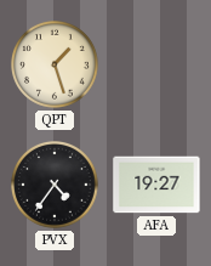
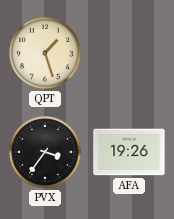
PVX: 4:36 -> 3:36 (46, 153)
AFA: 19:27 -> 19:26 (129, 152)
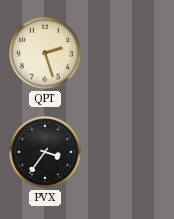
QPT: 1:27 -> 2:27 (46, 54)
AFA: 19:26 -> none (129, 152)
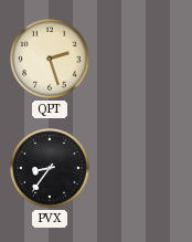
PVX: 3:36 -> 8:36 (51, 169)
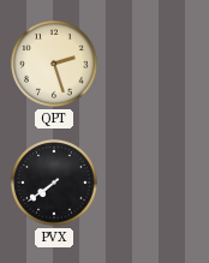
PVX: 8:36 -> 7:39 (55, 184)
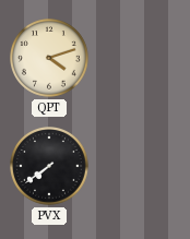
QPT: 2:27 -> 4:12 (50, 59)
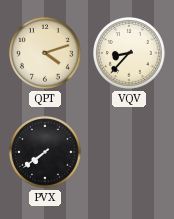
VQV: none -> 8:37 (130, 54)
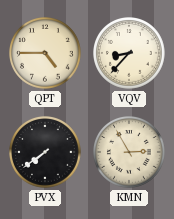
QPT: 4:12 -> 4:45 (46, 54)
KMN: none -> 2:55 (130, 153)
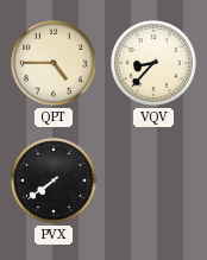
KMN: 2:55 -> none (130, 153)
